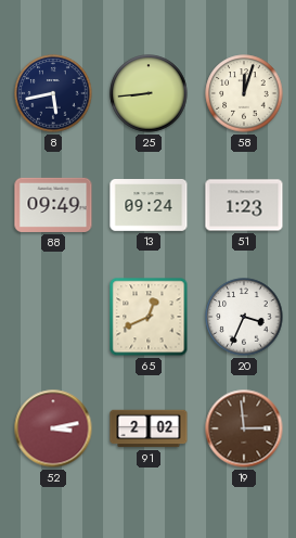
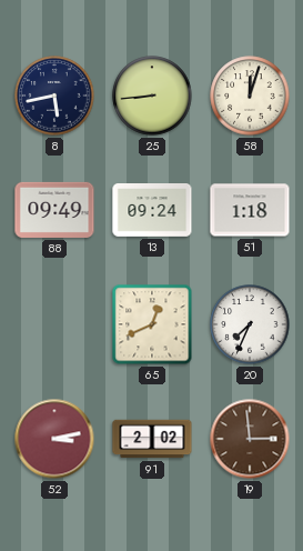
51: 1:23 -> 1:18 (250, 210)
20: 3:34 -> 7:34 (250, 324)
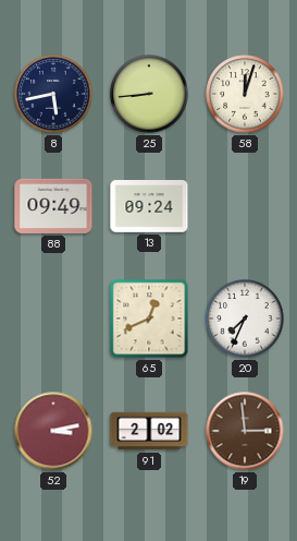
51: 1:18 -> none (250, 210)
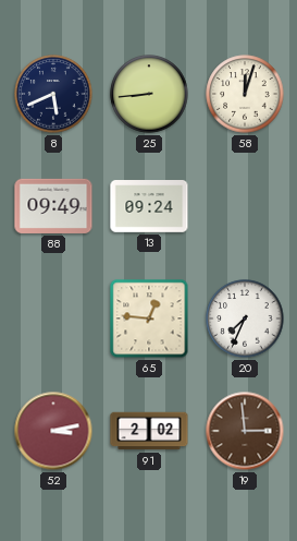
8: 5:43 -> 5:41 (53, 94)
65: 12:41 -> 12:46 (149, 318)
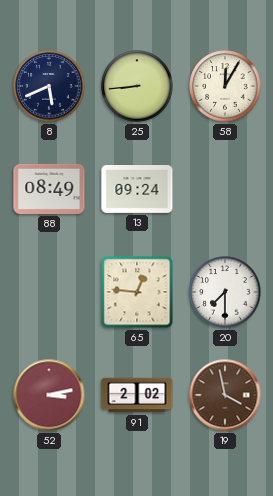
58: 12:03 -> 12:05 (225, 86)
88: 09:49 -> 08:49 (49, 189)
20: 7:34 -> 7:30 (225, 292)
19: 2:59 -> 3:58 (225, 395)
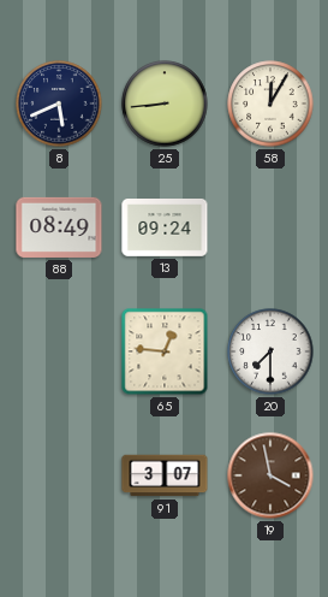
52: 3:13 -> none (49, 395)
91: 2:02 -> 3:07 (165, 475)
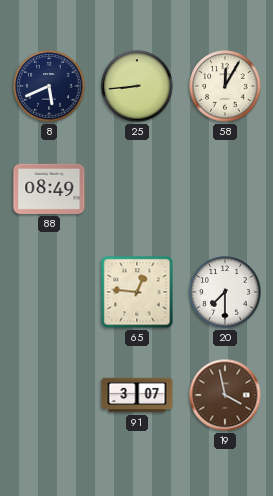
13: 09:24 -> none (165, 229)
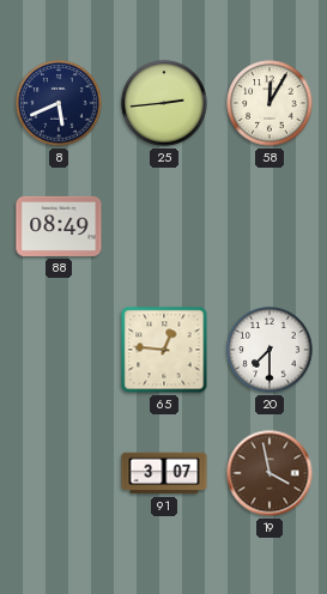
25: 8:44 -> 2:44 (164, 103)
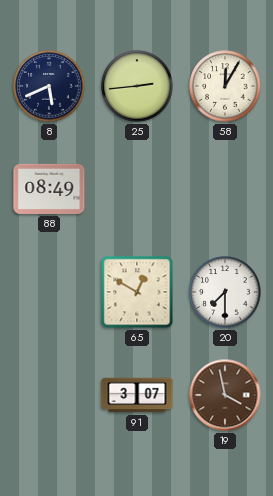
65: 12:46 -> 12:50 (137, 292)
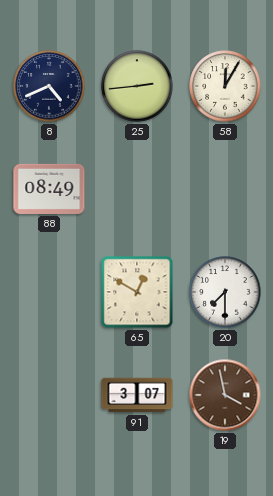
8: 5:41 -> 4:41 (49, 86)
